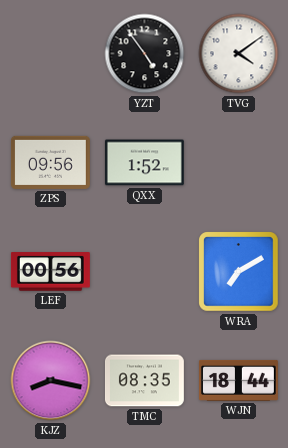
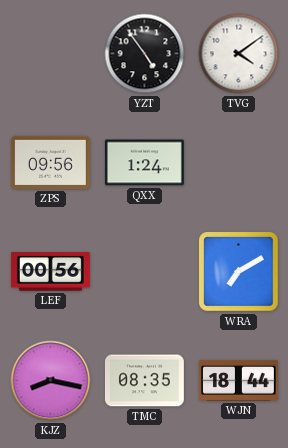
QXX: 1:52 -> 1:24 (144, 163)
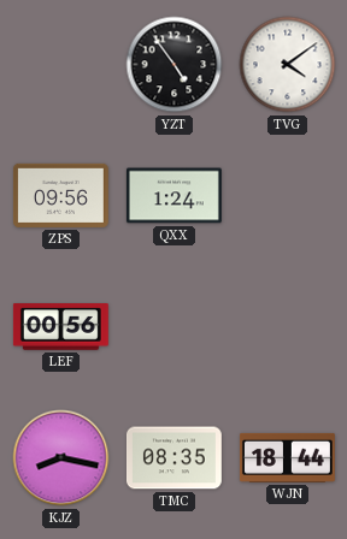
WRA: 7:10 -> none (239, 272)
